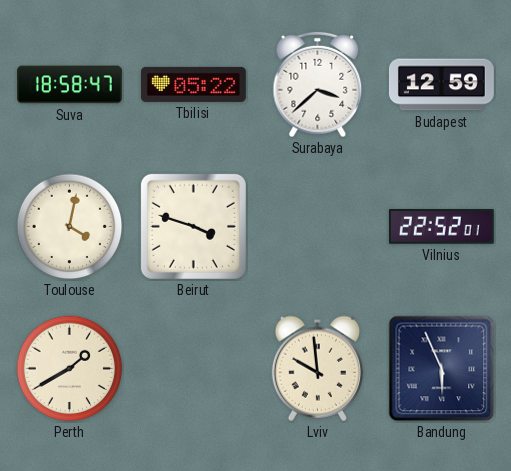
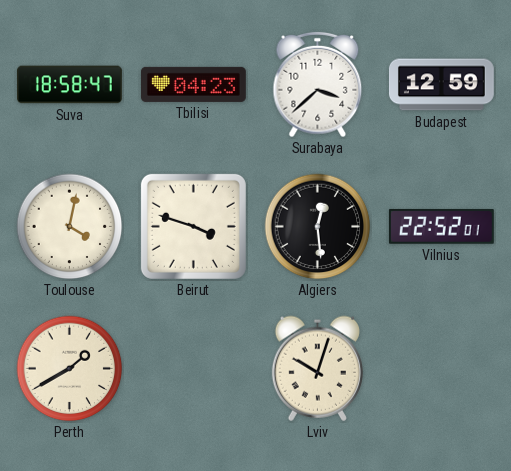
Tbilisi: 05:22 -> 04:23 (193, 84)
Algiers: none -> 12:29 (318, 227)
Lviv: 9:59 -> 10:03 (317, 368)
Bandung: 5:56 -> none (442, 369)
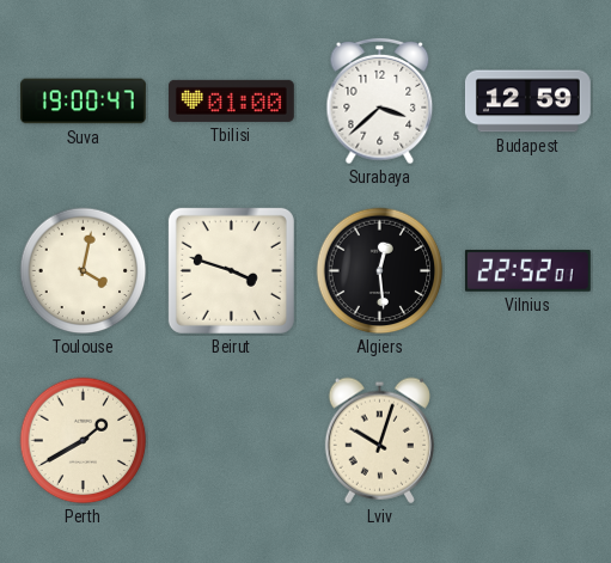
Suva: 18:58 -> 19:00 (84, 102)
Tbilisi: 04:23 -> 01:00 (231, 100)
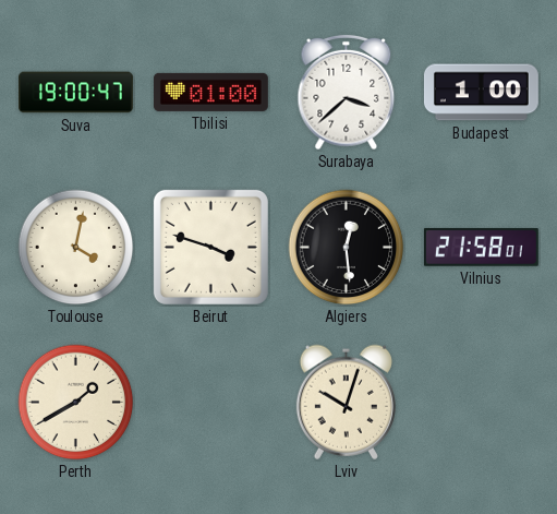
Budapest: 12:59 -> 1:00 (481, 93)
Vilnius: 22:52 -> 21:58 (481, 248)
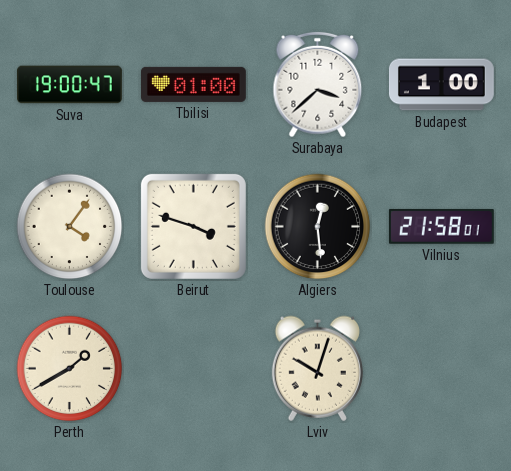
Toulouse: 4:02 -> 4:06 (70, 227)
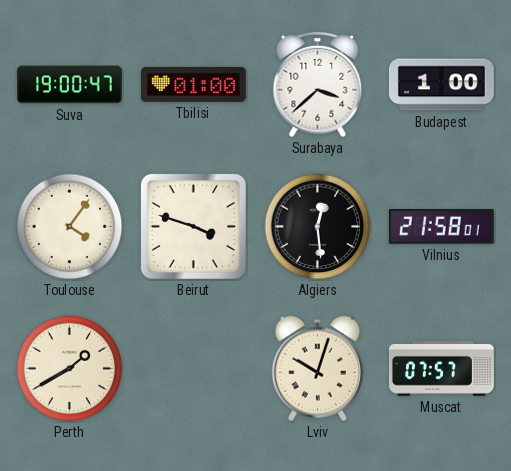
Muscat: none -> 07:57 (442, 369)
